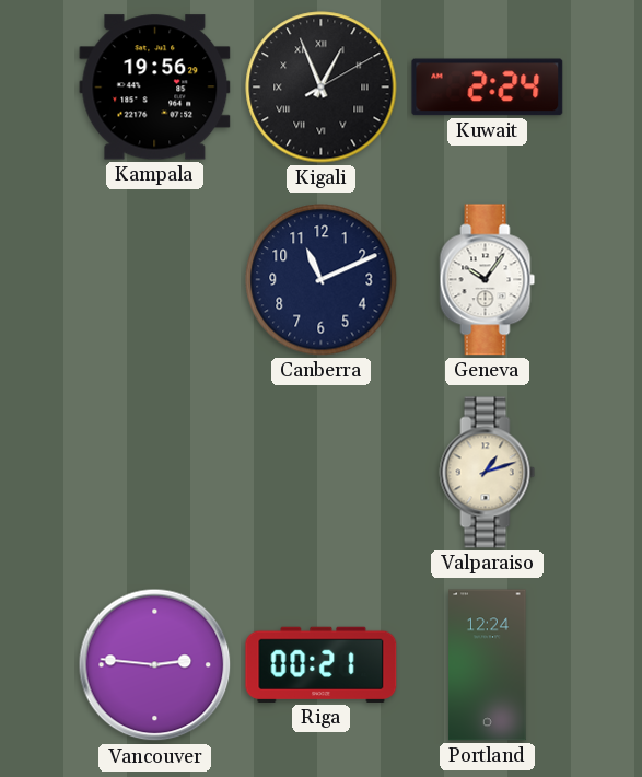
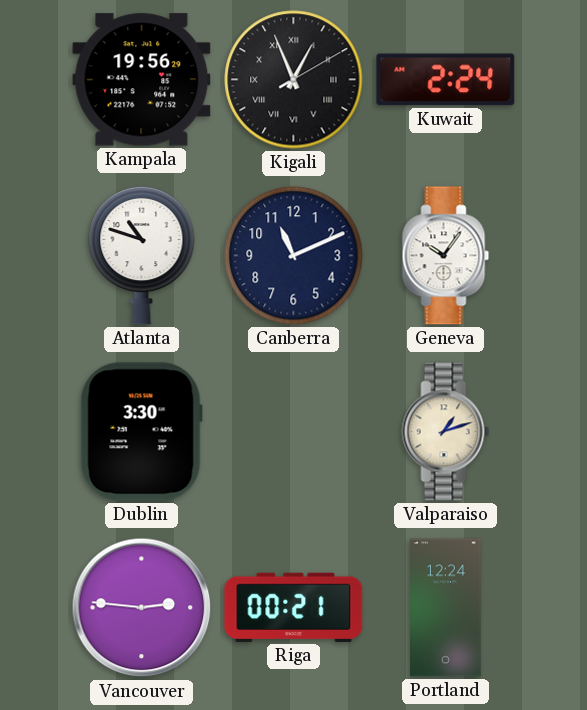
Atlanta: none -> 10:48 (142, 255)
Dublin: none -> 3:30 (141, 432)
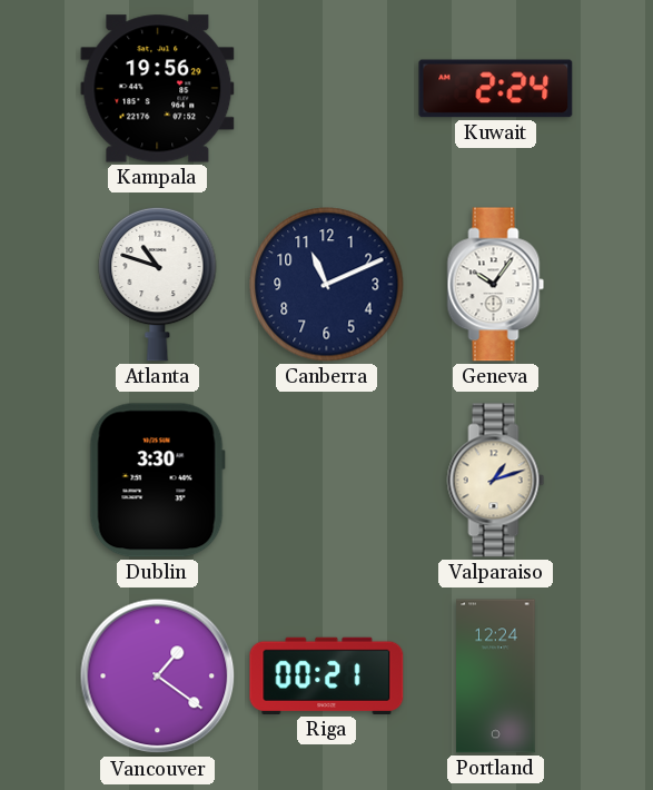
Kigali: 12:56 -> none (294, 80)
Vancouver: 2:46 -> 1:21 (158, 677)
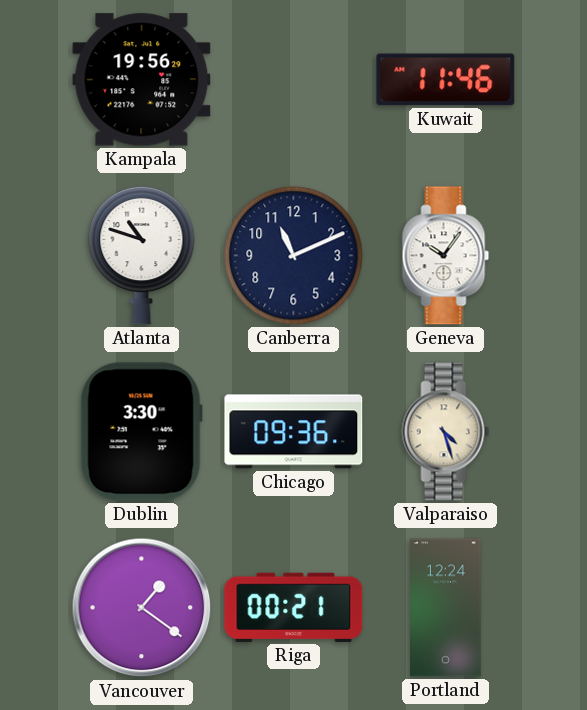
Kuwait: 2:24 -> 11:46 (446, 80)
Chicago: none -> 09:36 (294, 432)
Valparaiso: 1:12 -> 4:27 (446, 432)
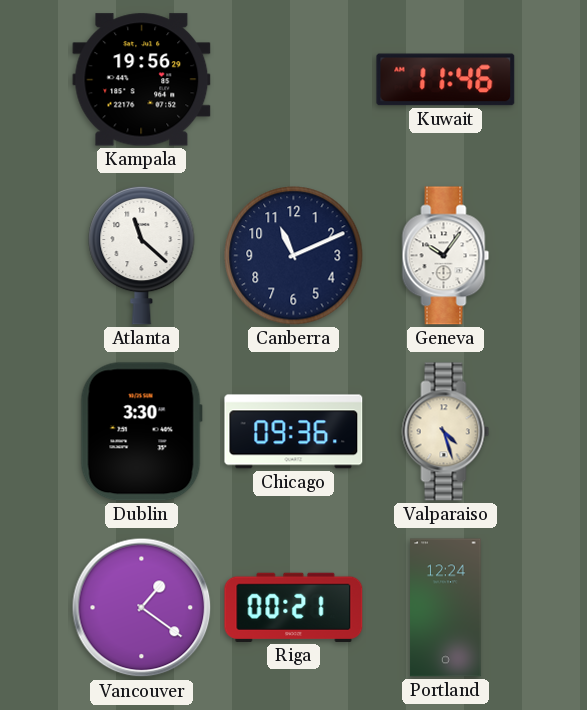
Atlanta: 10:48 -> 11:22 (142, 255)
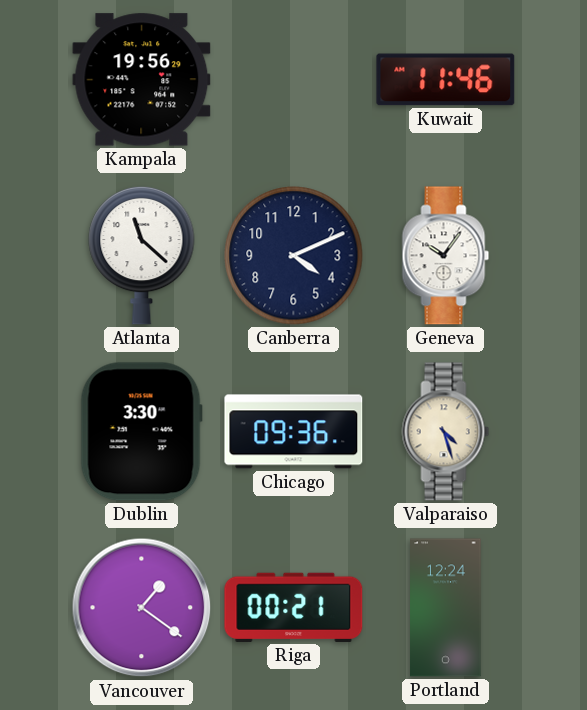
Canberra: 11:11 -> 4:11 (294, 256)
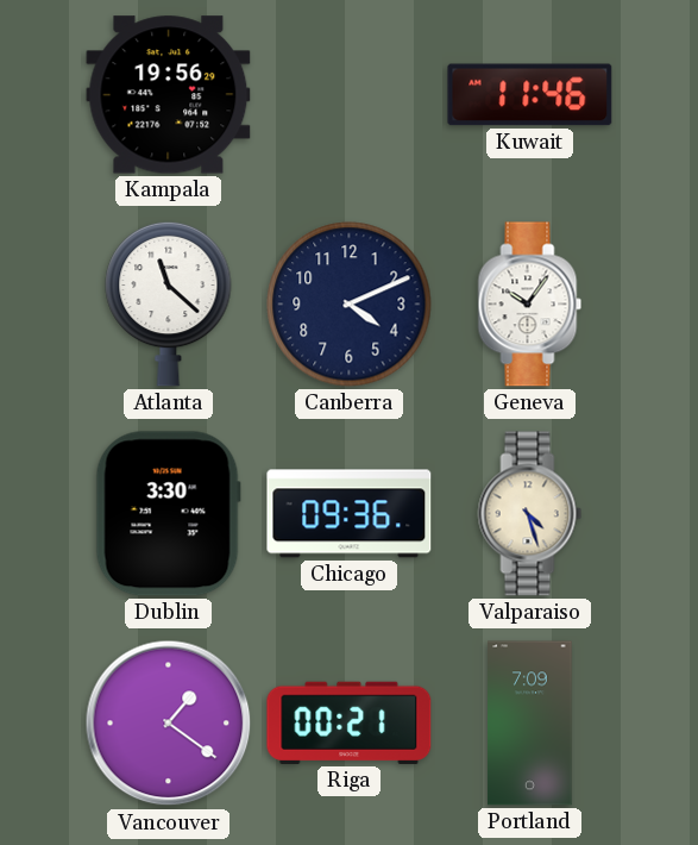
Portland: 12:24 -> 7:09 (530, 724)
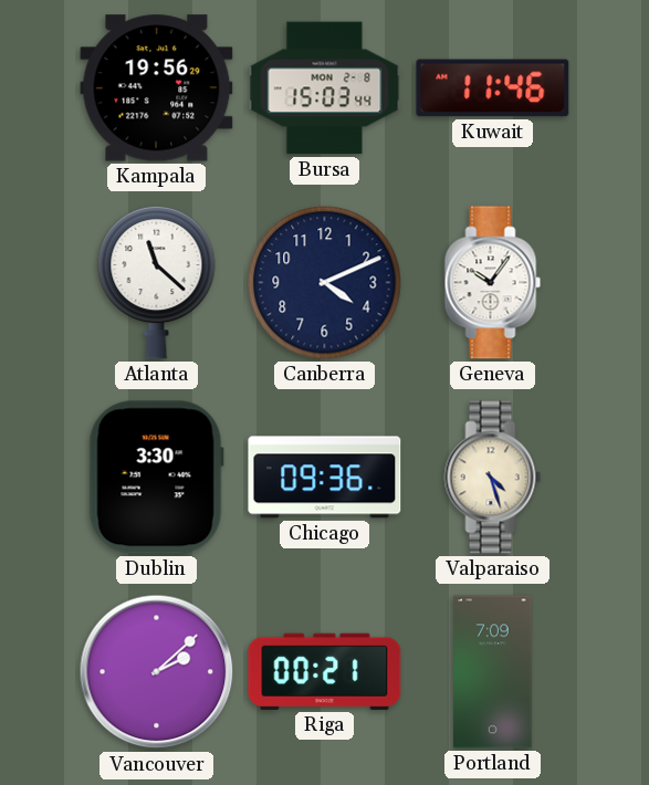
Bursa: none -> 15:03 (325, 88)
Vancouver: 1:21 -> 2:08 (157, 672)
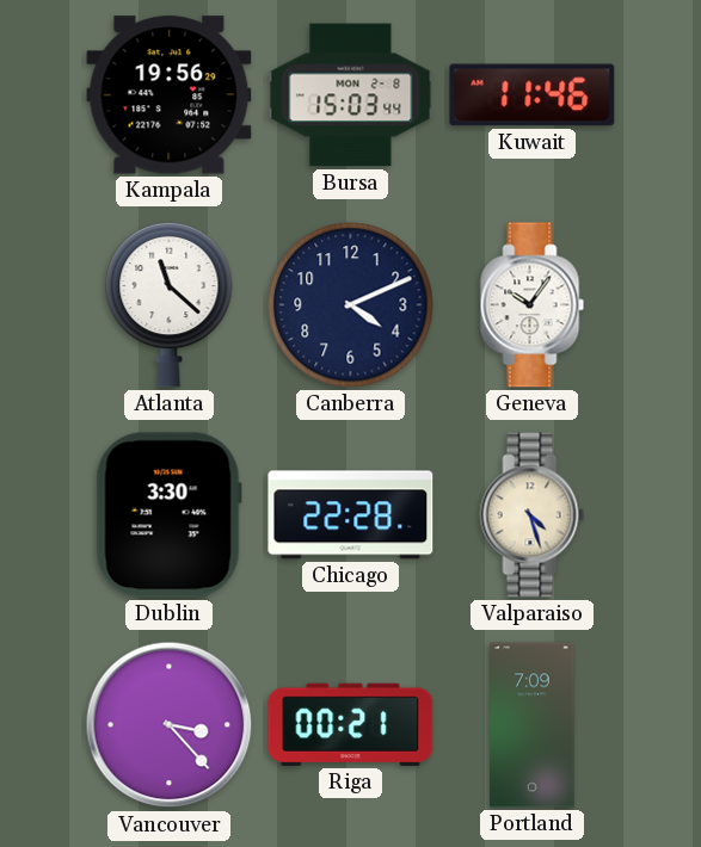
Chicago: 09:36 -> 22:28 (351, 515)
Vancouver: 2:08 -> 3:23 (170, 725)
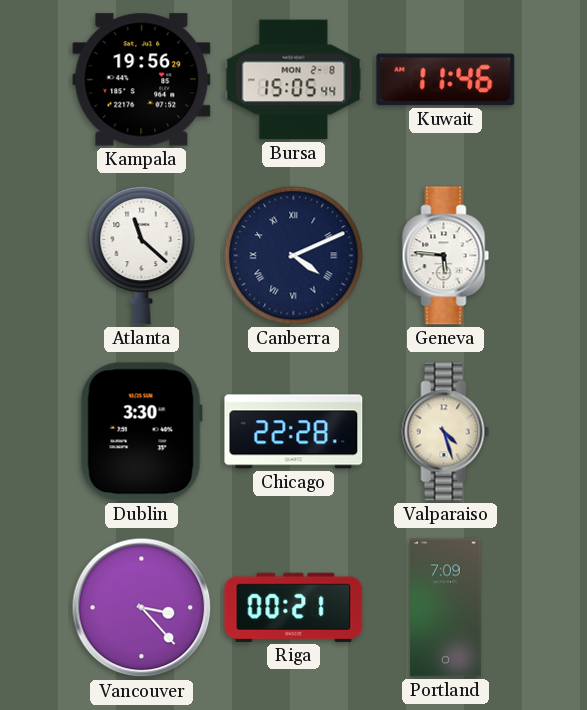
Bursa: 15:03 -> 15:05 (294, 80)
Canberra numerals: Arabic -> Roman (294, 256)
Geneva: 10:06 -> 5:46 (446, 256)
